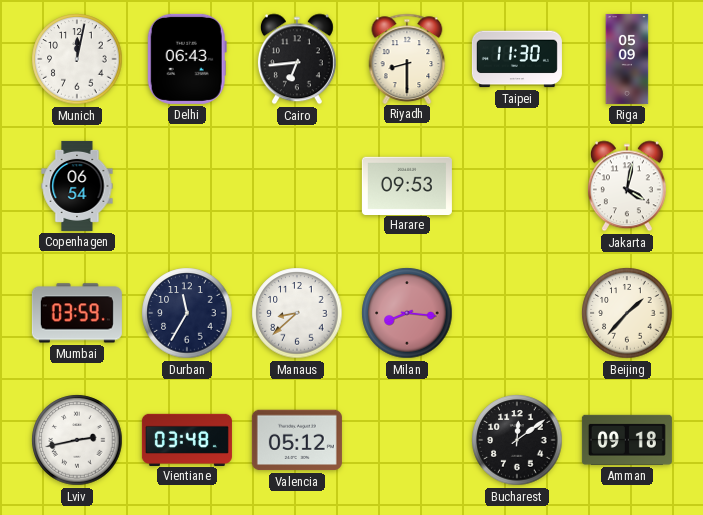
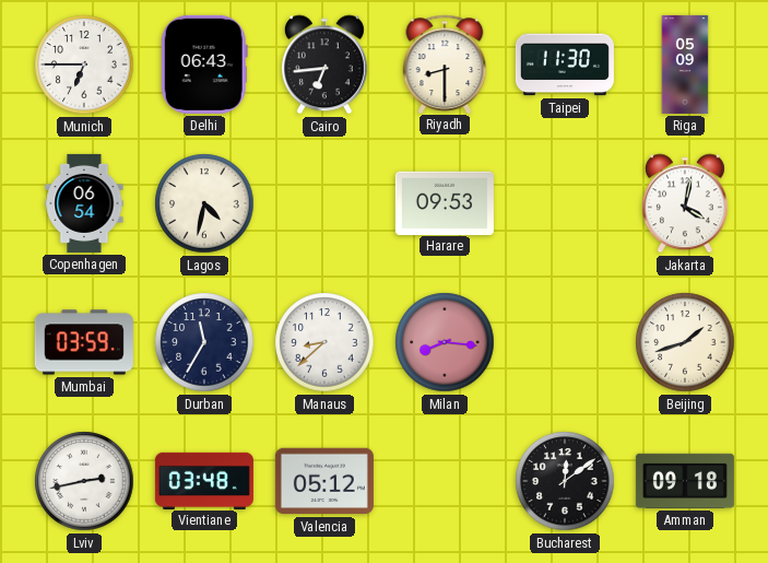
Munich: 12:02 -> 6:45 (84, 64)
Lagos: none -> 4:32 (204, 203)
Beijing: 1:37 -> 1:42 (685, 342)
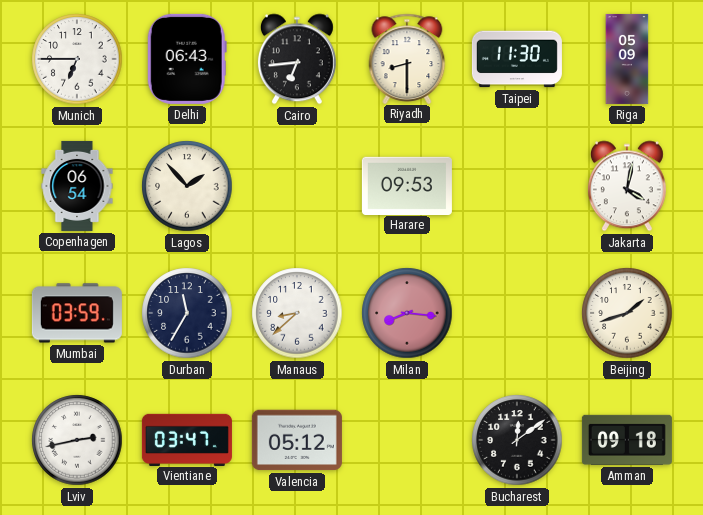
Lagos: 4:32 -> 1:53 (187, 186)
Vientiane: 03:48 -> 03:47 (187, 439)
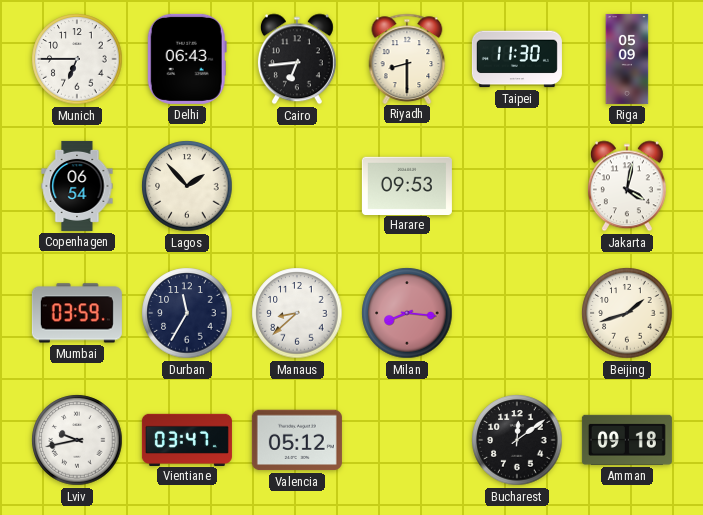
Lviv: 2:43 -> 9:43 (77, 440)
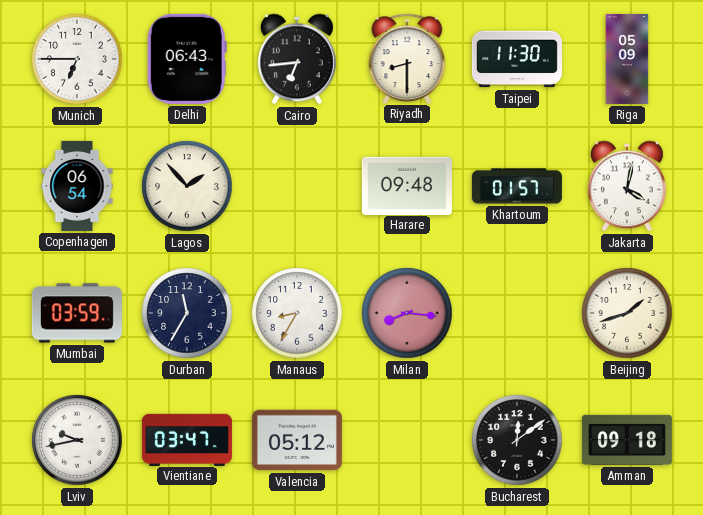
Harare: 09:53 -> 09:48 (407, 185)
Khartoum: none -> 01:57 (517, 186)
Manaus: 8:38 -> 8:35 (297, 313)
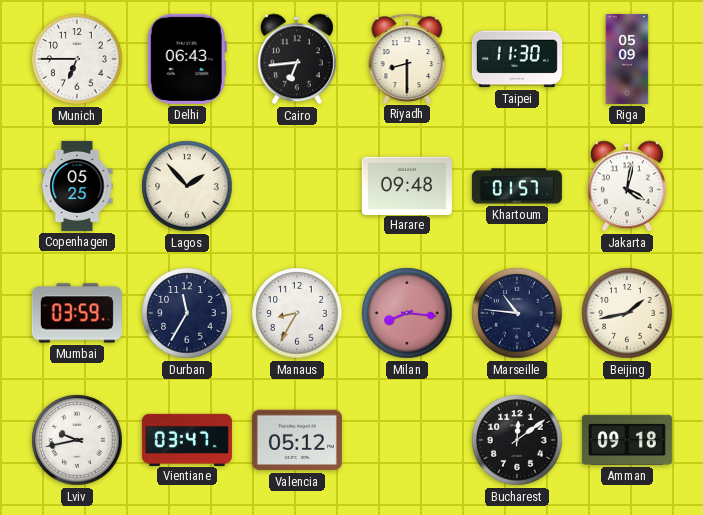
Copenhagen: 06:54 -> 05:25 (77, 186)
Marseille: none -> 10:46 (517, 313)
Beijing: 1:42 -> 1:43 (627, 313)
